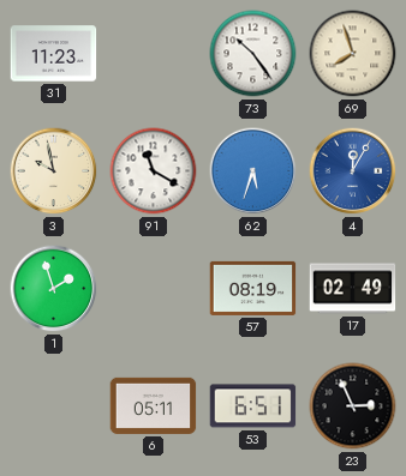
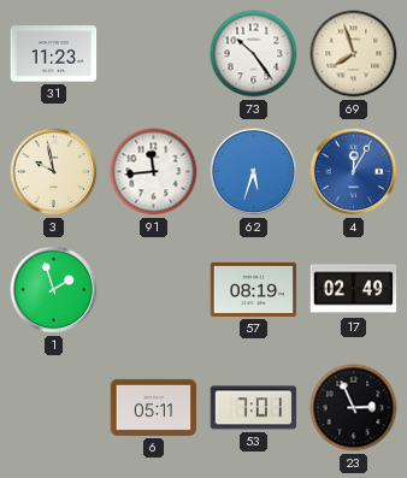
91: 11:20 -> 11:44 (154, 172)
53: 6:51 -> 7:01 (254, 408)
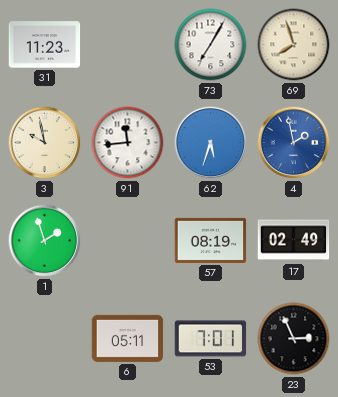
73: 10:24 -> 7:05 (211, 45)
4: 12:05 -> 1:58 (294, 143)
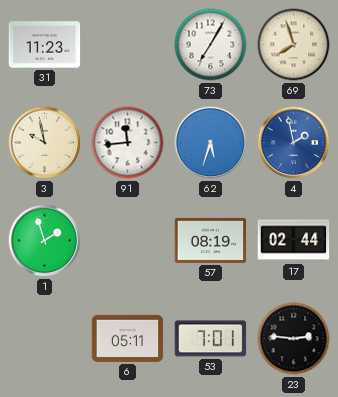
17: 02:49 -> 02:44 (294, 241)
23: 2:56 -> 2:46 (294, 339)
